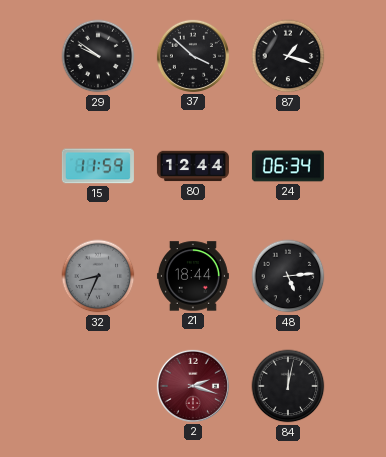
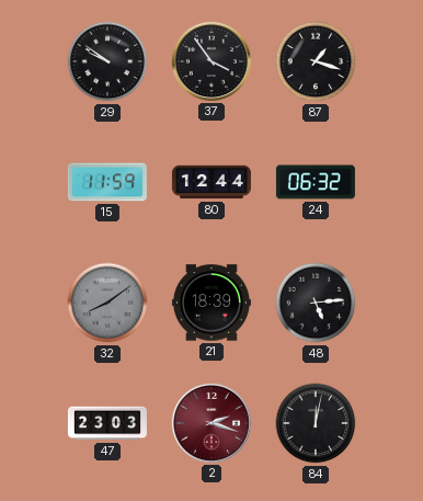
37: 3:52 -> 3:54 (211, 61)
24: 06:34 -> 06:32 (316, 182)
32: 8:34 -> 8:09 (107, 303)
21: 18:44 -> 18:39 (211, 303)
47: none -> 23:03 (107, 423)
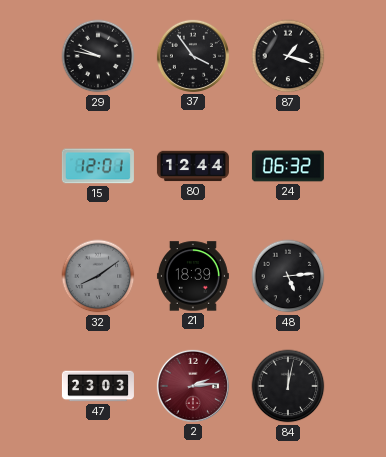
29: 9:51 -> 9:47 (98, 56)
15: 11:59 -> 12:01 (98, 166)
2: 2:18 -> 2:14 (193, 386)
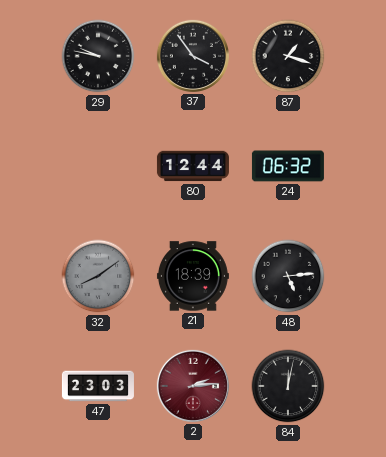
15: 12:01 -> none (98, 166)
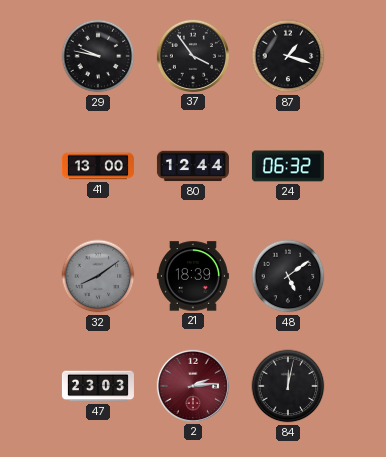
41: none -> 13:00 (98, 166)
48: 5:14 -> 5:09 (288, 276)
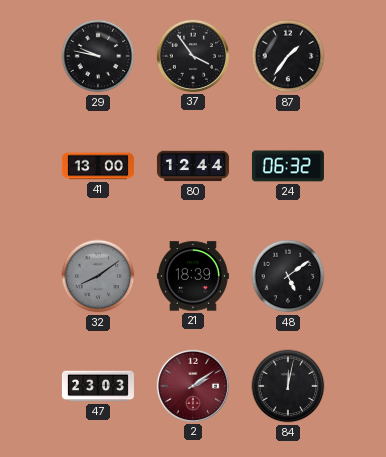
87: 1:18 -> 1:36 (288, 56)
2: 2:14 -> 2:09 (193, 386)
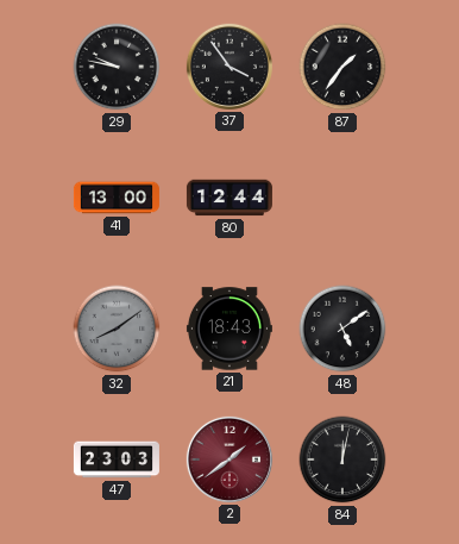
24: 06:32 -> none (288, 166)
21: 18:39 -> 18:43 (229, 329)
2: 2:09 -> 1:39 (229, 459)
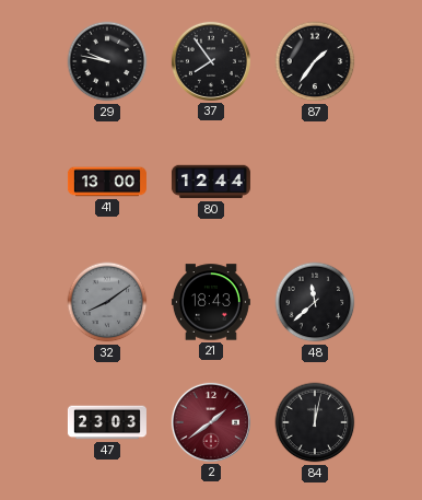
37: 3:54 -> 7:54 (211, 61)
48: 5:09 -> 11:38 (315, 302)
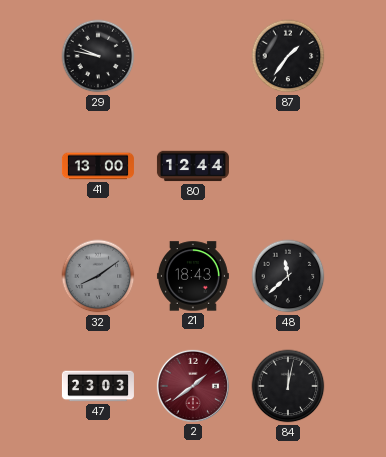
37: 7:54 -> none (211, 61)
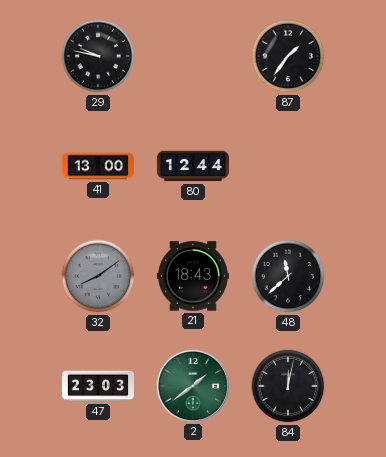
2 dial: burgundy -> green (193, 386)
